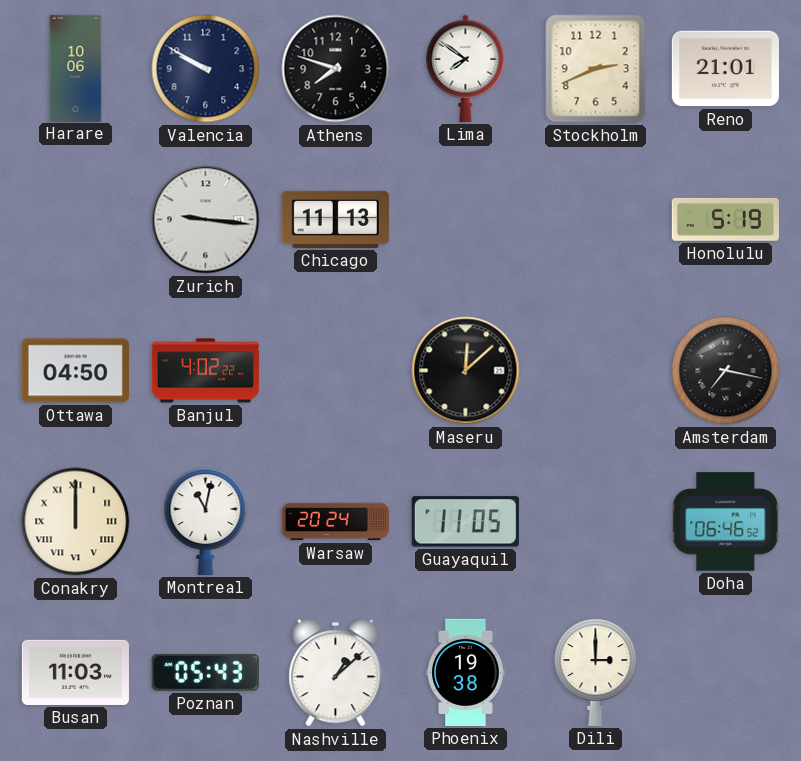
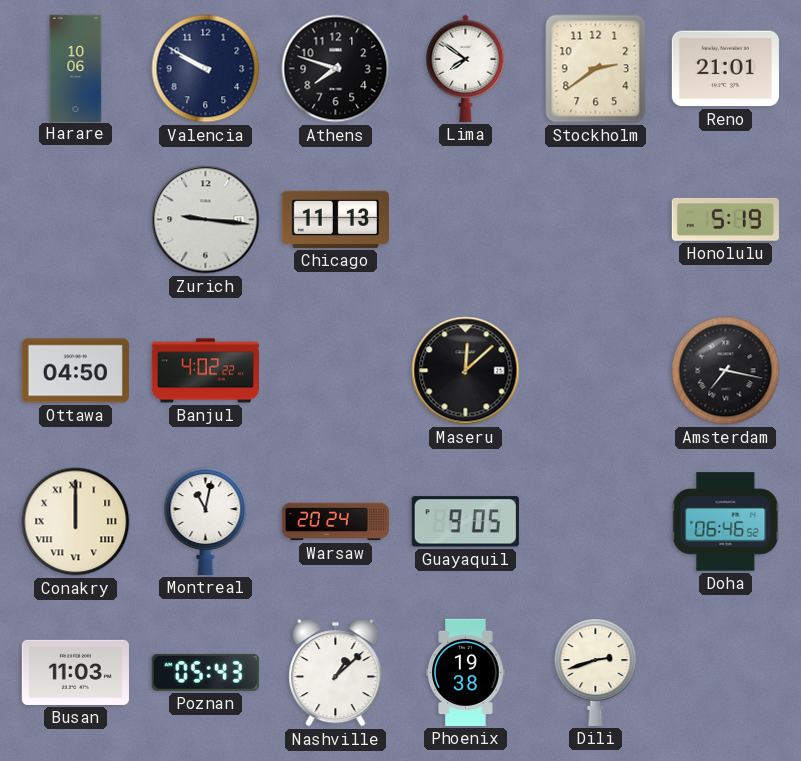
Stockholm: 2:41 -> 2:39 (596, 69)
Guayaquil: 11:05 -> 9:05 (465, 522)
Dili: 3:00 -> 2:42 (596, 672)
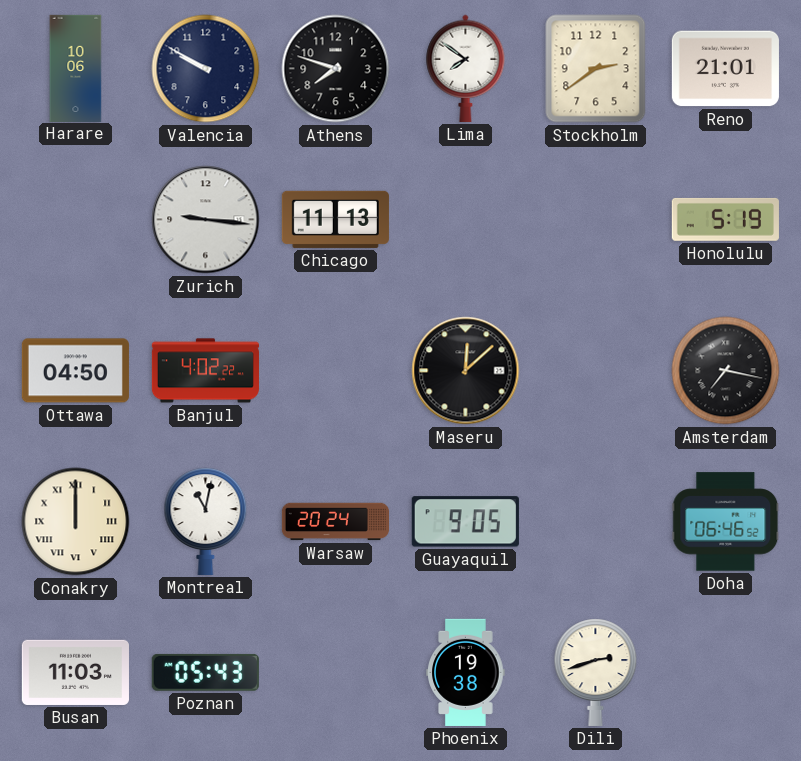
Nashville: 1:08 -> none (336, 673)
